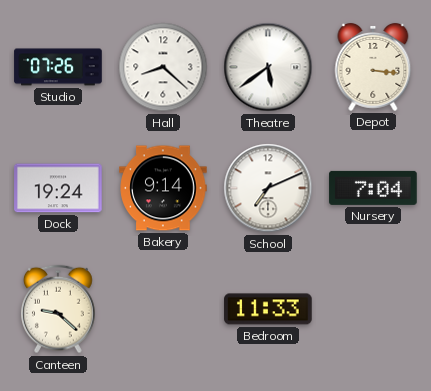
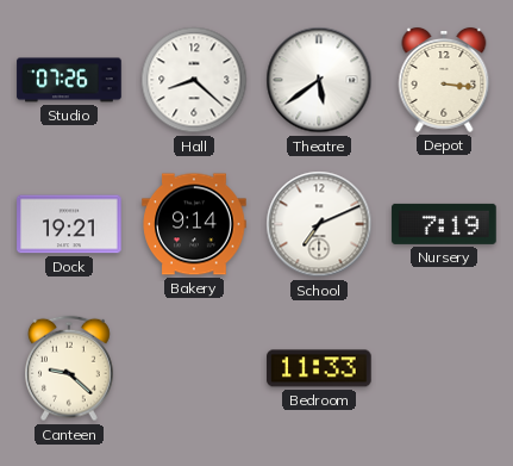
Dock: 19:24 -> 19:21 (69, 224)
Nursery: 7:04 -> 7:19 (444, 224)
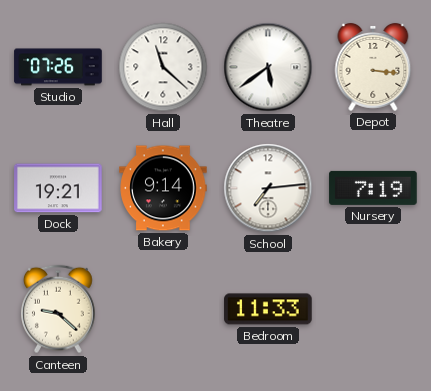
Hall: 8:22 -> 11:22 (163, 67)
School: 7:11 -> 7:14 (268, 188)
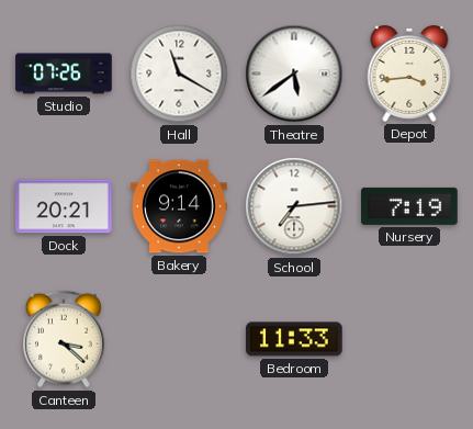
Hall: 11:22 -> 11:20 (179, 74)
Depot: 3:16 -> 3:44 (409, 74)
Dock: 19:21 -> 20:21 (64, 206)
Canteen: 9:22 -> 3:22 (65, 339)
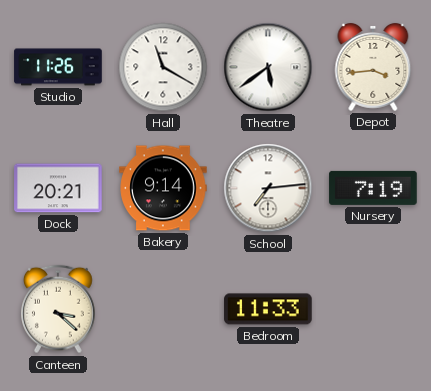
Studio: 07:26 -> 11:26 (58, 67)
